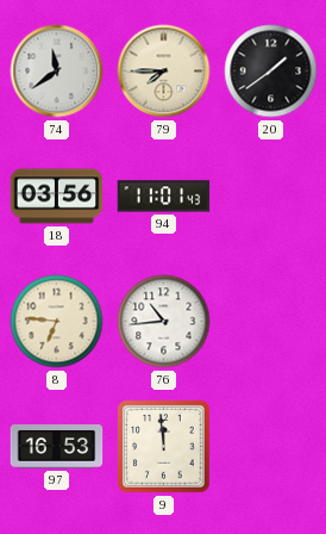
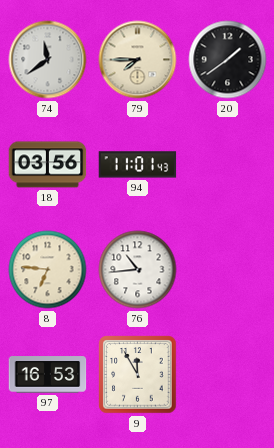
9: 11:59 -> 11:55 (138, 375)
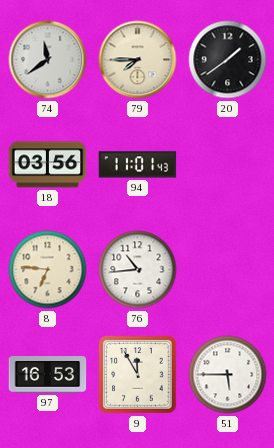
51: none -> 5:45 (228, 375)
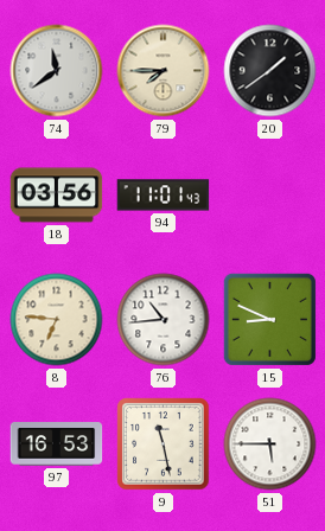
15: none -> 8:49 (269, 319)
9: 11:55 -> 11:28 (164, 444)
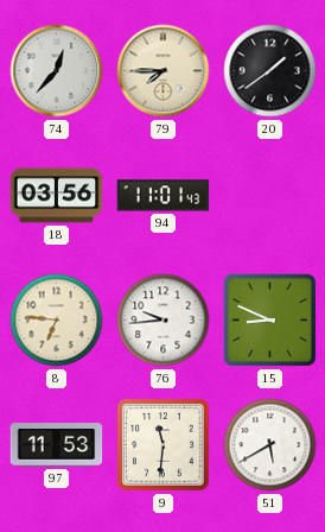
74: 11:39 -> 12:37 (57, 71)
76: 10:44 -> 9:44 (164, 321)
97: 16:53 -> 11:53 (57, 445)
9: 11:28 -> 11:31 (164, 445)
51: 5:45 -> 5:40 (270, 445)
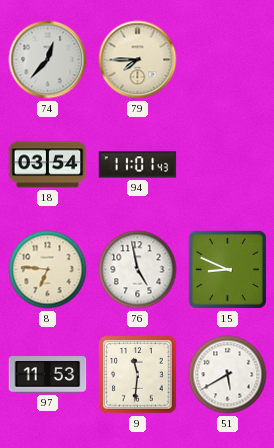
20: 1:39 -> none (270, 71)
18: 03:56 -> 03:54 (48, 165)
76: 9:44 -> 4:58 (138, 270)
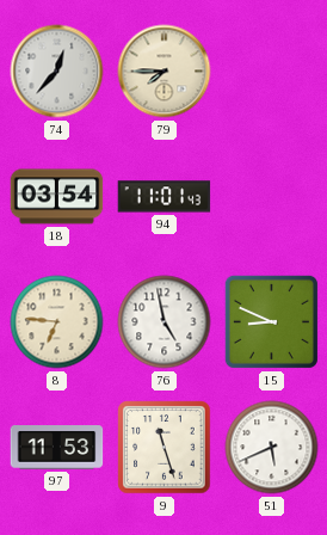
9: 11:31 -> 11:27 (165, 448)
51: 5:40 -> 5:41 (272, 448)
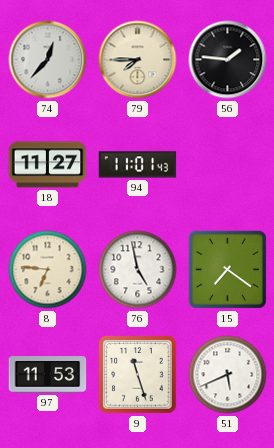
56: none -> 1:46 (228, 60)
18: 03:54 -> 11:27 (48, 165)
15: 8:49 -> 7:21 (227, 269)
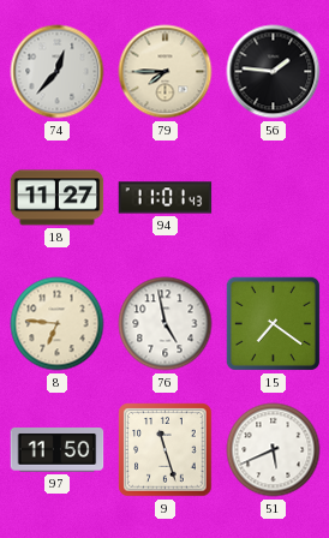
97: 11:53 -> 11:50 (58, 450)
